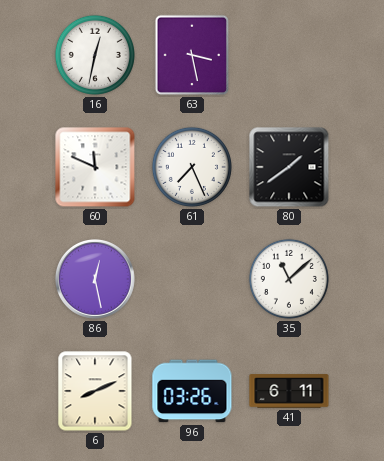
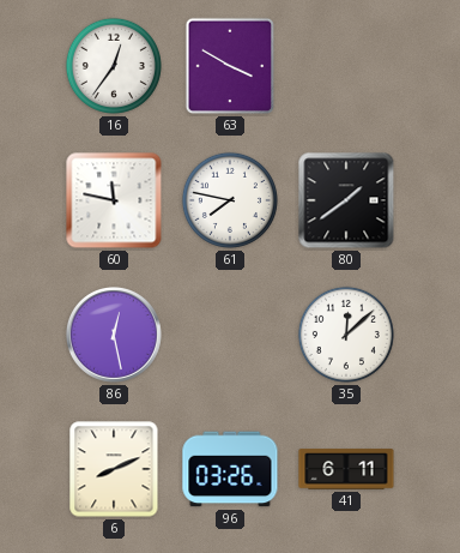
16: 12:32 -> 12:36 (114, 66)
63: 3:28 -> 3:50 (230, 66)
60: 11:49 -> 11:47 (114, 200)
61: 7:26 -> 7:47 (230, 200)
35: 11:08 -> 12:08 (346, 335)
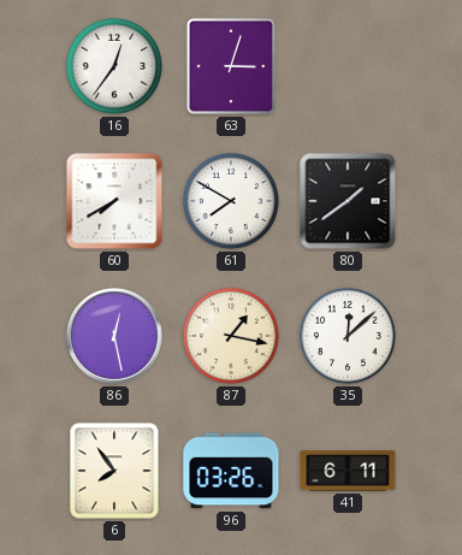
63: 3:50 -> 3:03 (231, 66)
60: 11:47 -> 7:40 (114, 201)
61: 7:47 -> 7:50 (231, 201)
87: none -> 1:17 (231, 336)
6: 8:11 -> 7:54 (114, 471)
